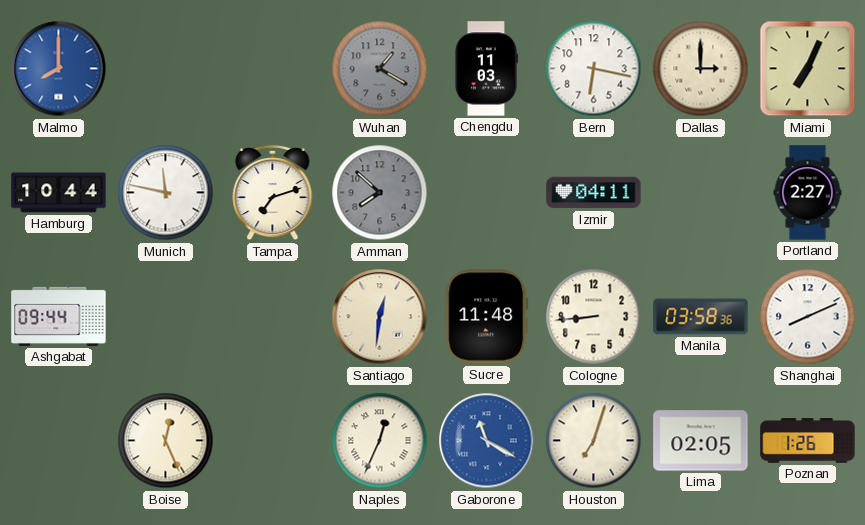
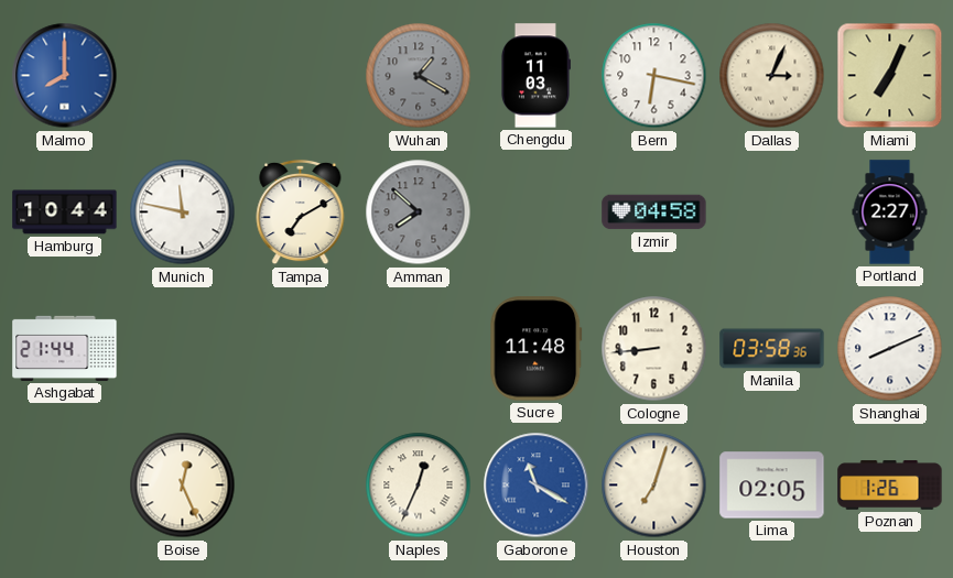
Dallas: 3:00 -> 3:04 (772, 76)
Tampa: 7:12 -> 7:10 (301, 212)
Izmir: 04:11 -> 04:58 (654, 212)
Ashgabat: 09:44 -> 21:44 (65, 348)
Santiago: 12:31 -> none (380, 317)
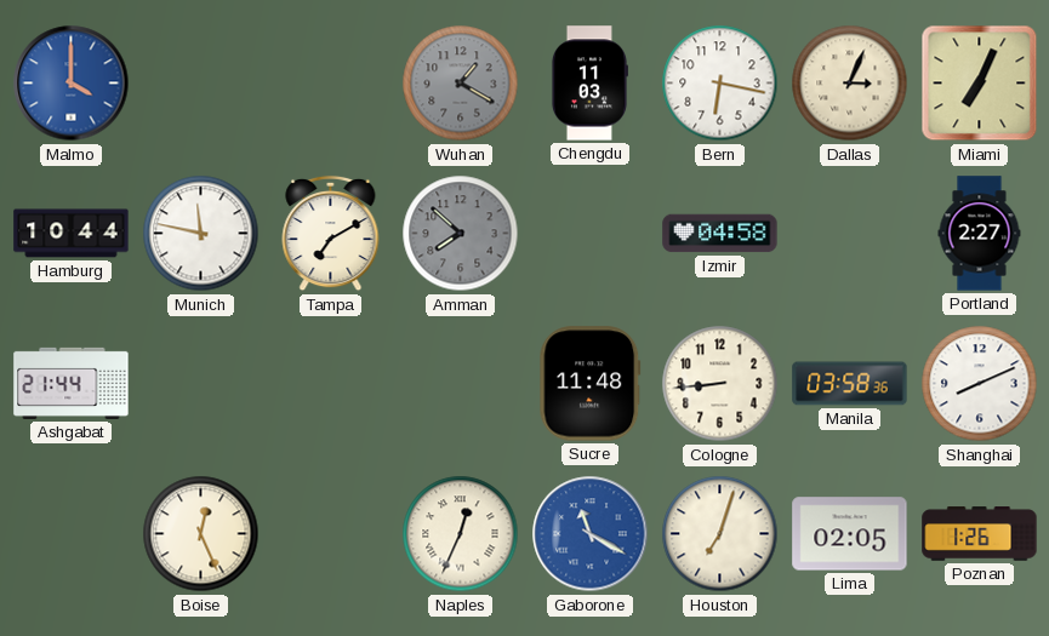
Malmo: 8:00 -> 4:00 (72, 84)
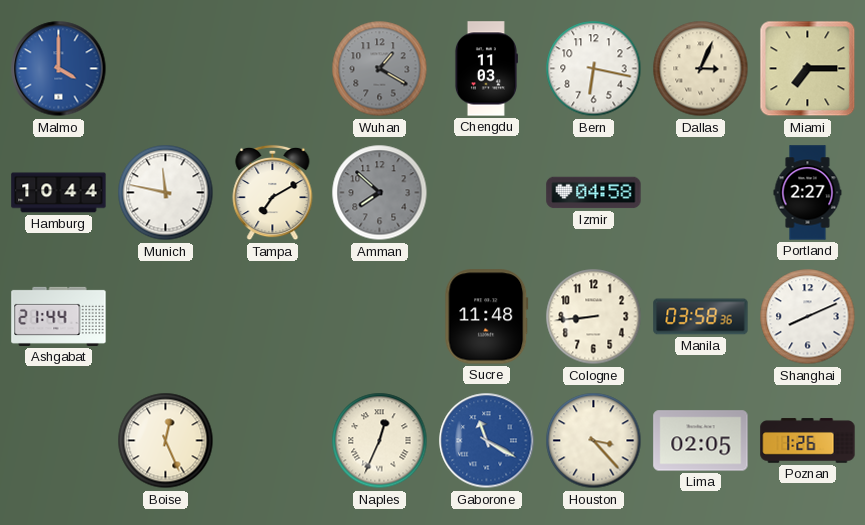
Miami: 7:04 -> 7:15 (808, 69)
Houston: 7:03 -> 3:23 (594, 441)
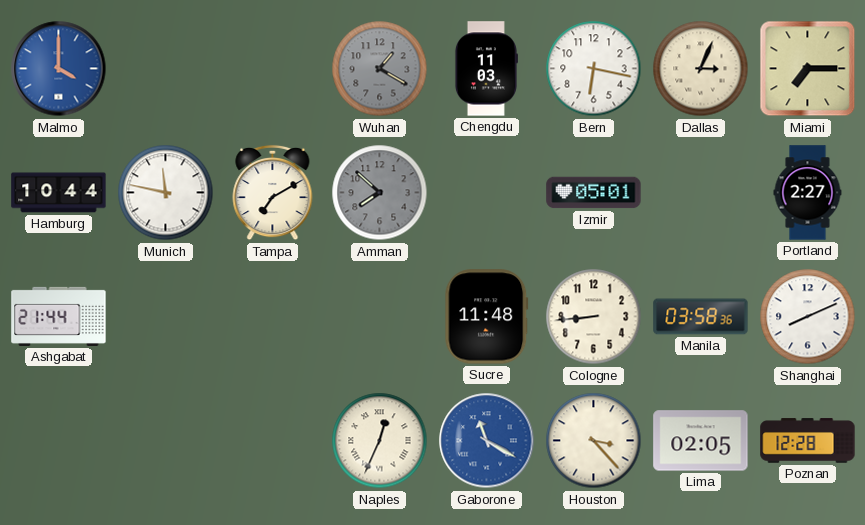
Izmir: 04:58 -> 05:01 (594, 193)
Boise: 12:26 -> none (166, 441)
Poznan: 1:26 -> 12:28 (808, 441)
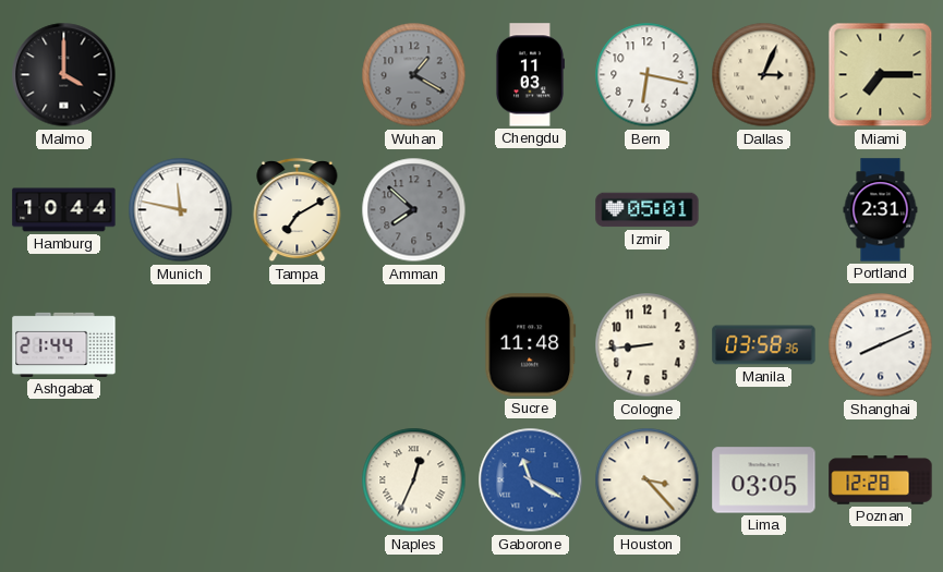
Malmo dial: blue -> black (64, 75)
Portland: 2:27 -> 2:31 (881, 210)
Lima: 02:05 -> 03:05 (764, 480)
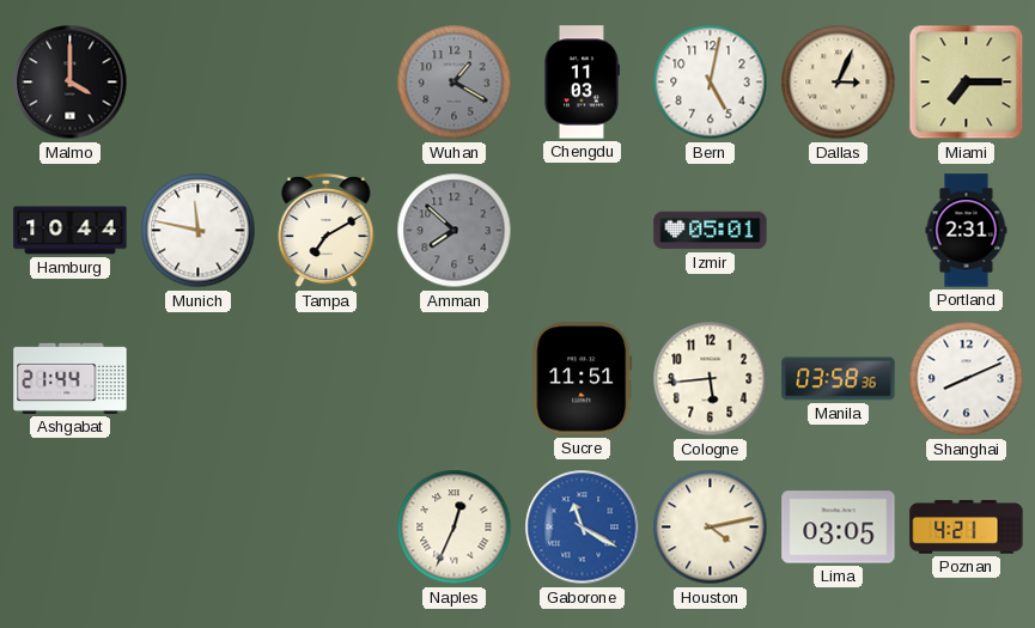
Bern: 6:17 -> 5:02 (711, 83)
Sucre: 11:48 -> 11:51 (583, 379)
Cologne: 8:44 -> 5:44 (711, 379)
Houston: 3:23 -> 4:13 (711, 528)
Poznan: 12:28 -> 4:21 (967, 528)
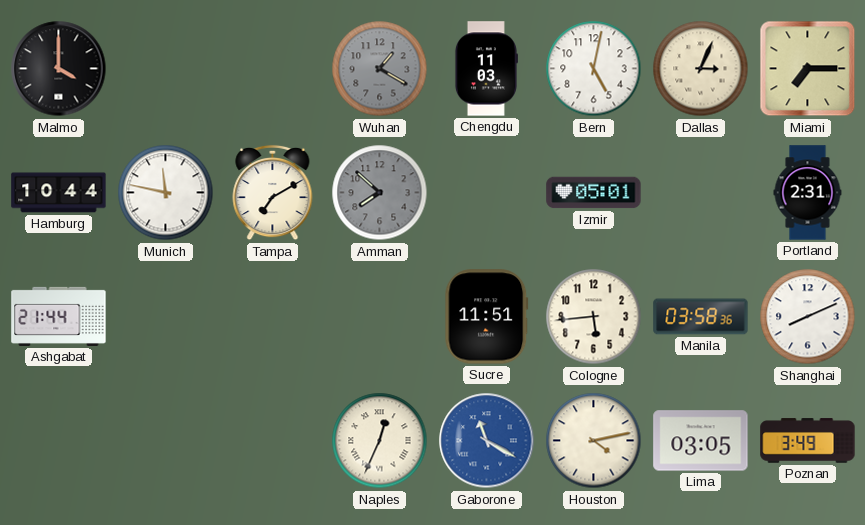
Poznan: 4:21 -> 3:49 (808, 441)
